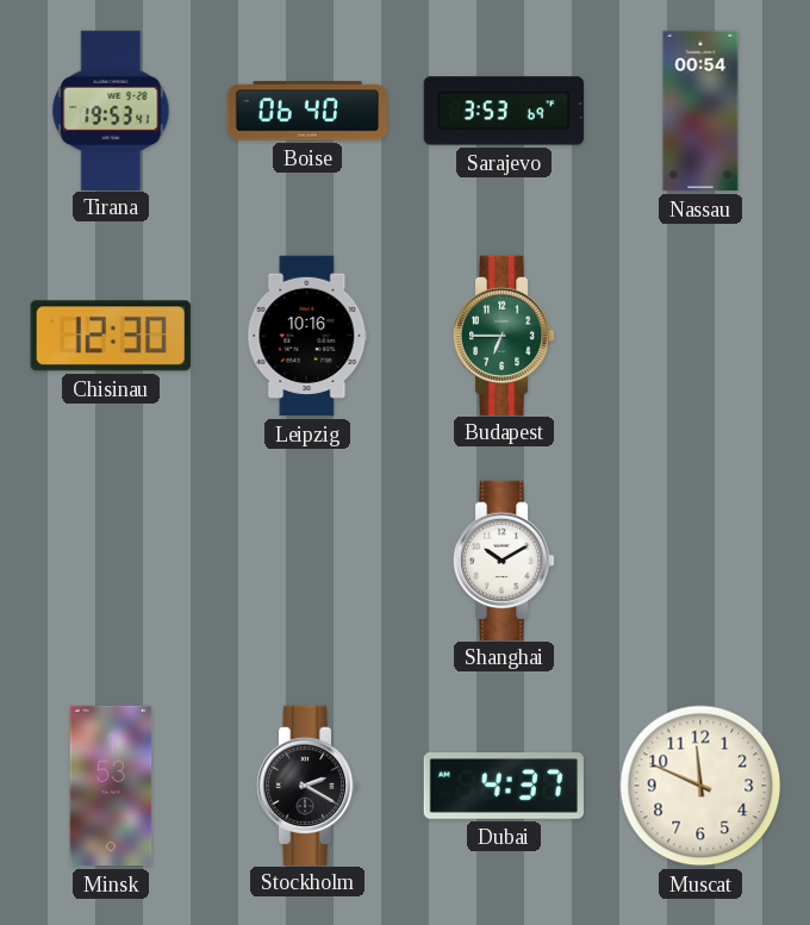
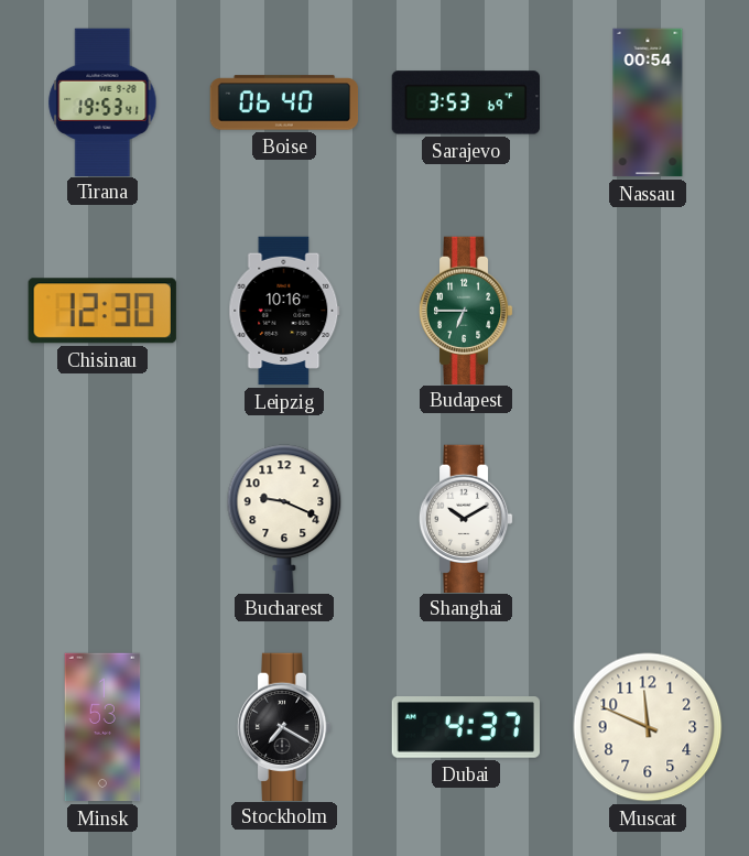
Bucharest: none -> 9:19 (284, 518)
Stockholm: 2:20 -> 7:20 (284, 726)
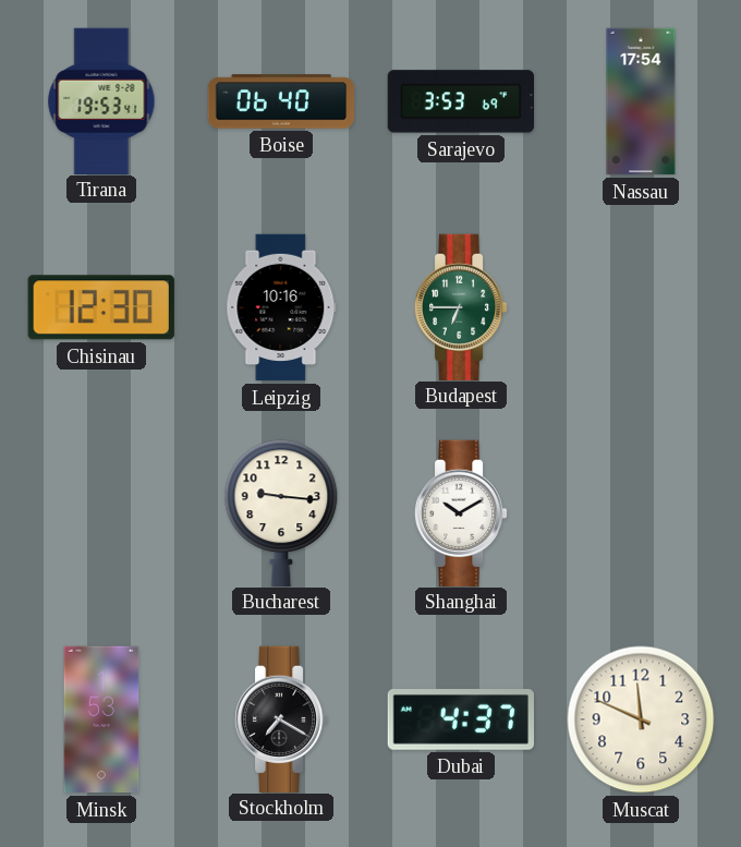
Nassau: 00:54 -> 17:54 (641, 101)
Bucharest: 9:19 -> 9:16 (281, 512)
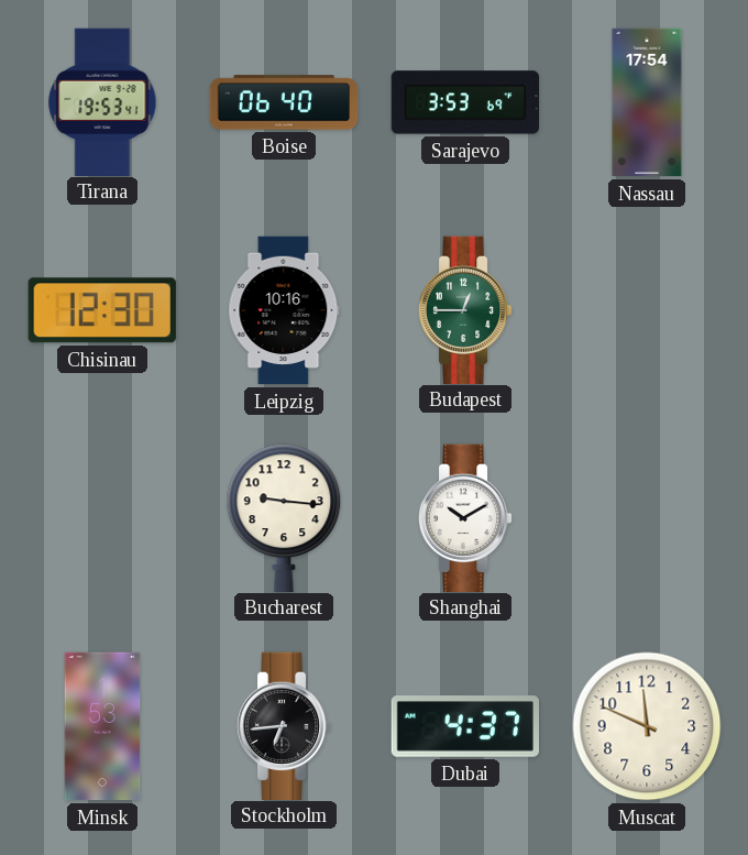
Budapest: 6:45 -> 12:45 (465, 309)
Stockholm: 7:20 -> 6:44 (284, 725)
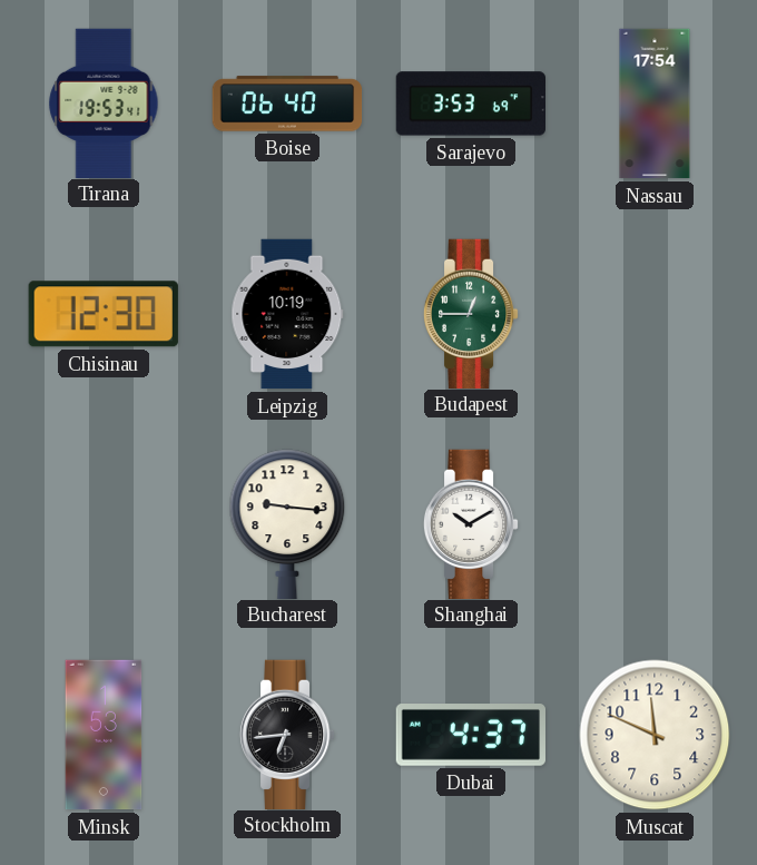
Leipzig: 10:16 -> 10:19 (287, 314)
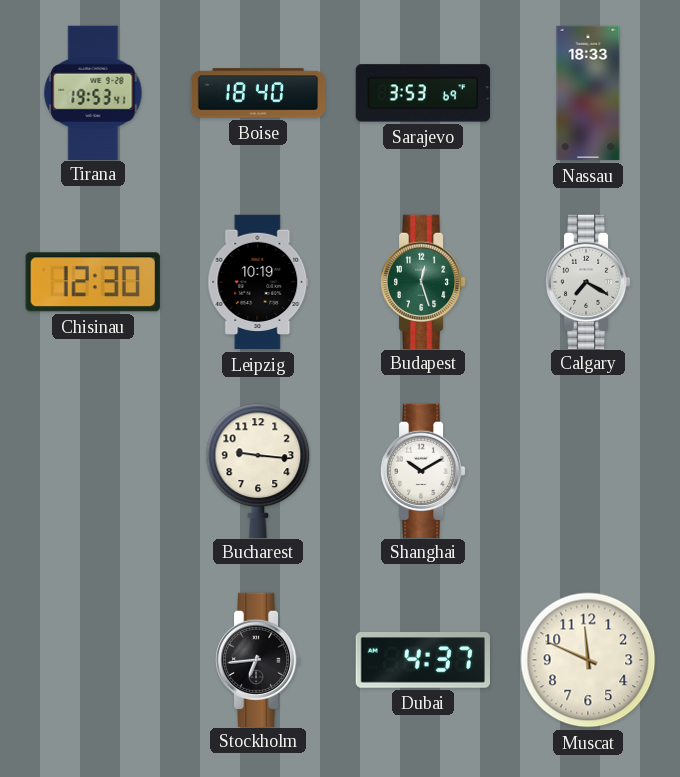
Boise: 06:40 -> 18:40 (258, 93)
Nassau: 17:54 -> 18:33 (588, 93)
Budapest: 12:45 -> 12:27 (423, 281)
Calgary: none -> 7:20 (588, 281)
Minsk: 1:53 -> none (104, 735)
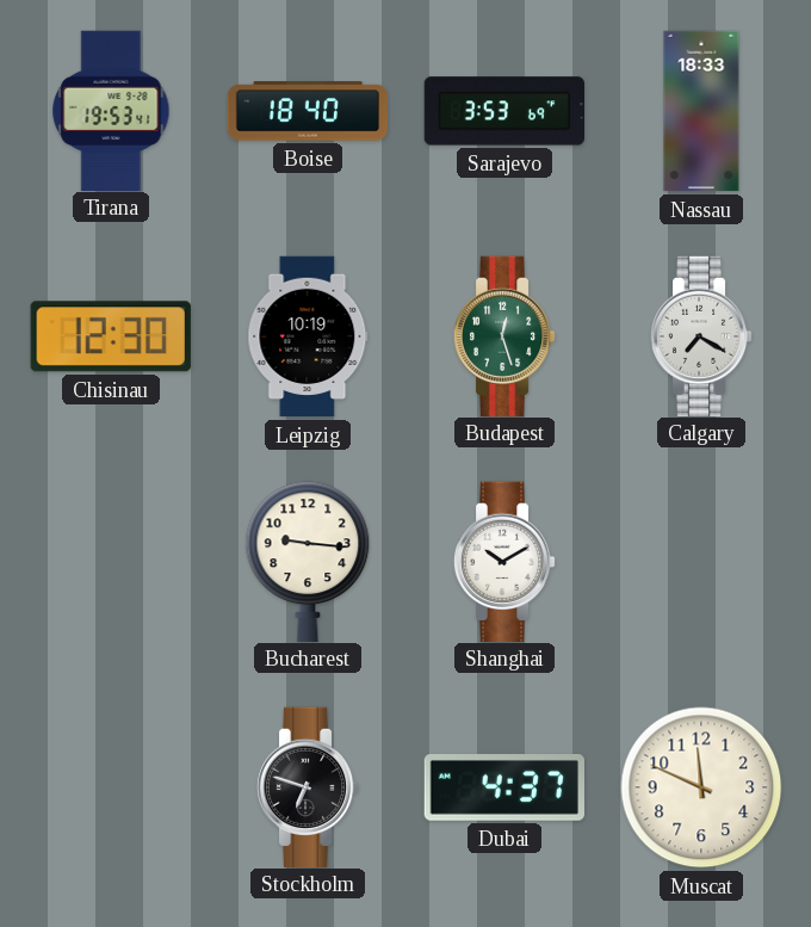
Stockholm: 6:44 -> 6:48 (308, 786)
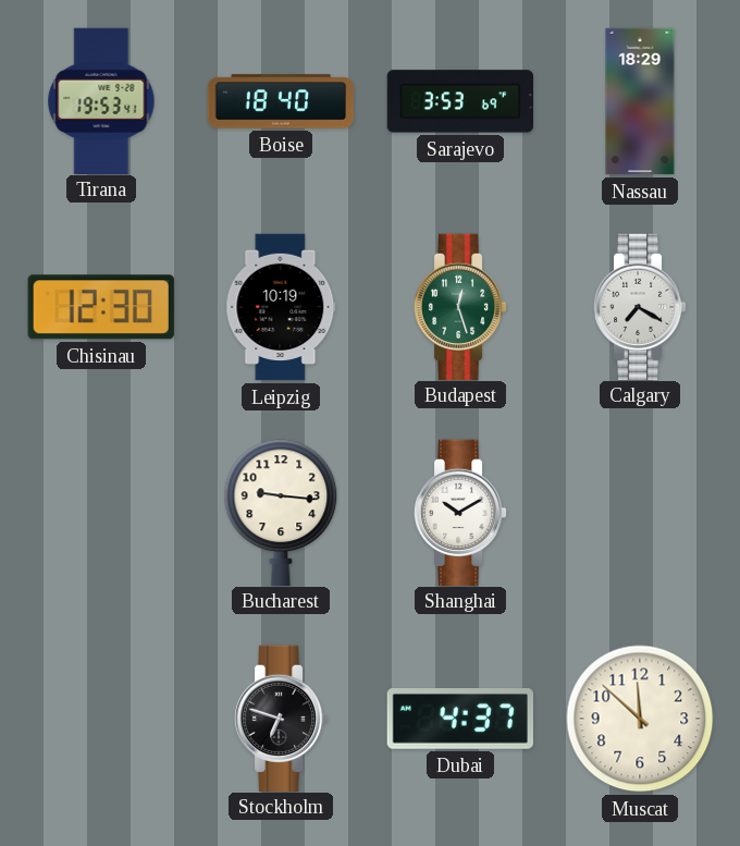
Nassau: 18:33 -> 18:29 (640, 101)
Muscat: 11:49 -> 11:52 (640, 719)
